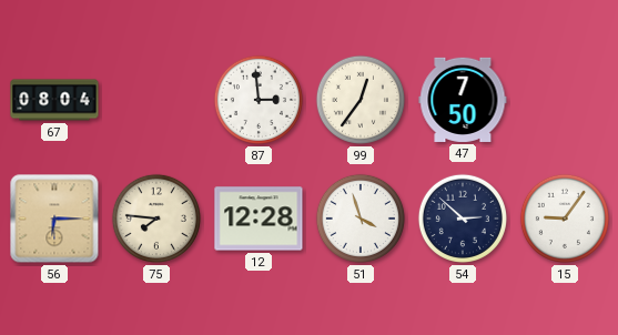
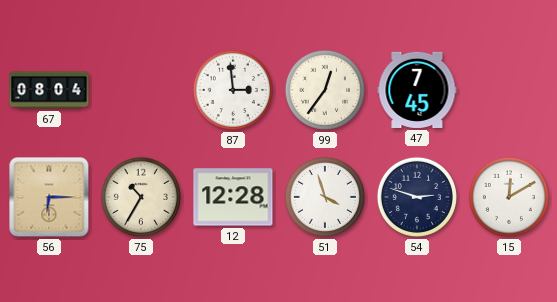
47: 7:50 -> 7:45 (417, 90)
75: 7:46 -> 10:35 (141, 197)
54: 2:52 -> 2:48 (417, 197)
15: 9:06 -> 12:10 (509, 197)
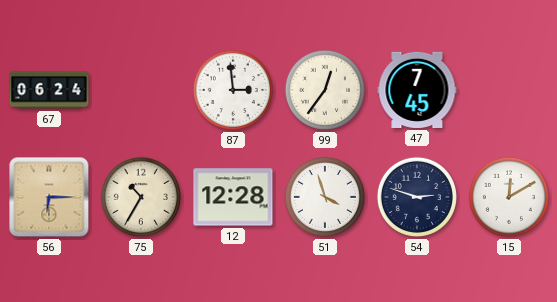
67: 08:04 -> 06:24 (49, 90)
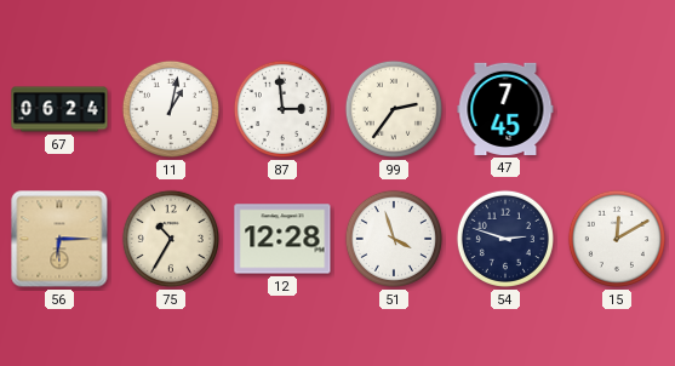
11: none -> 1:02 (171, 109)
99: 12:36 -> 2:36 (394, 109)
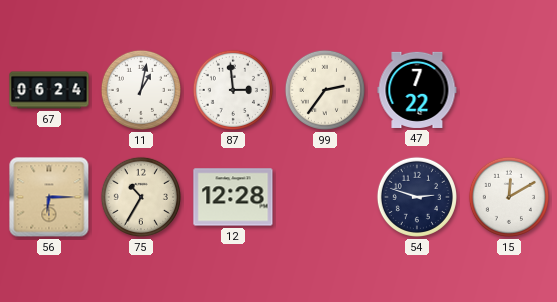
47: 7:45 -> 7:22 (417, 90)
51: 3:57 -> none (394, 239)
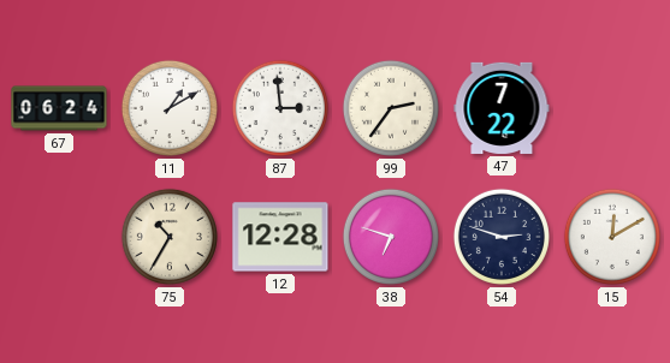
11: 1:02 -> 1:10 (170, 108)
56: 6:15 -> none (49, 197)
38: none -> 6:48 (391, 237)
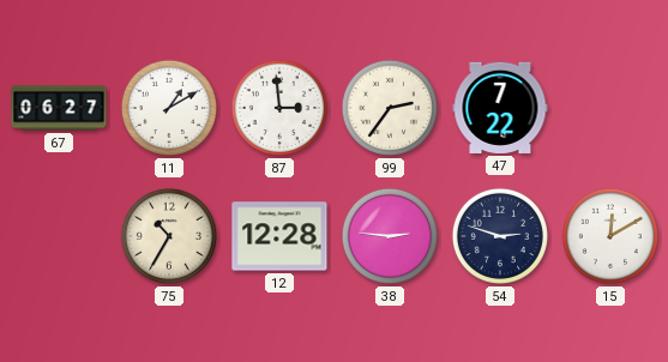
67: 06:24 -> 06:27 (59, 108)
38: 6:48 -> 2:46 (390, 236)
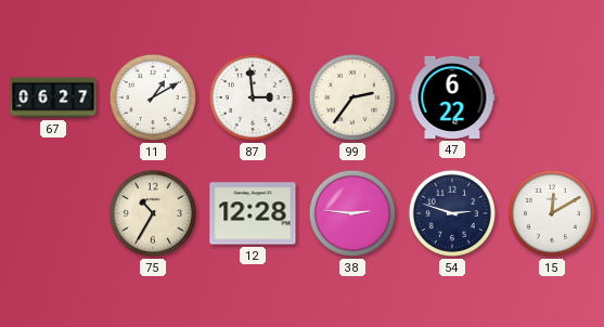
47: 7:22 -> 6:22 (452, 97)
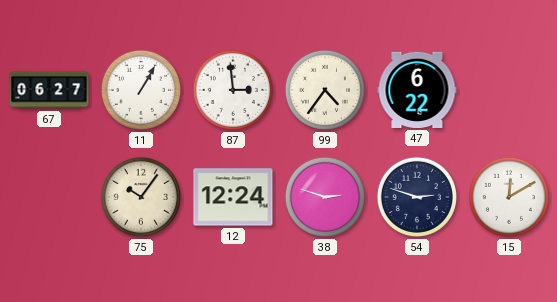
11: 1:10 -> 1:05 (141, 90)
99: 2:36 -> 4:36 (325, 90)
75: 10:35 -> 10:06 (141, 197)
12: 12:28 -> 12:24 (233, 197)
38: 2:46 -> 2:48 (325, 197)
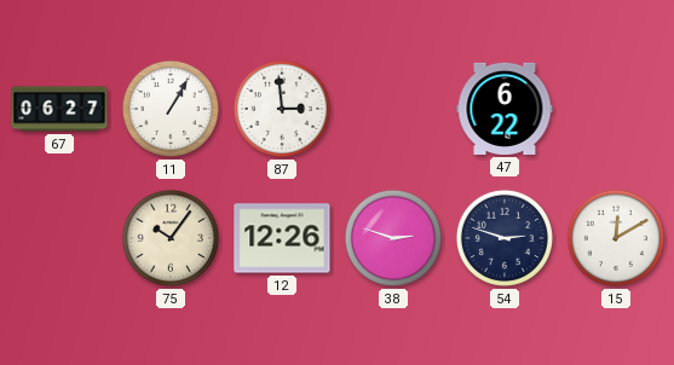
99: 4:36 -> none (325, 90)
12: 12:24 -> 12:26 (282, 238)
